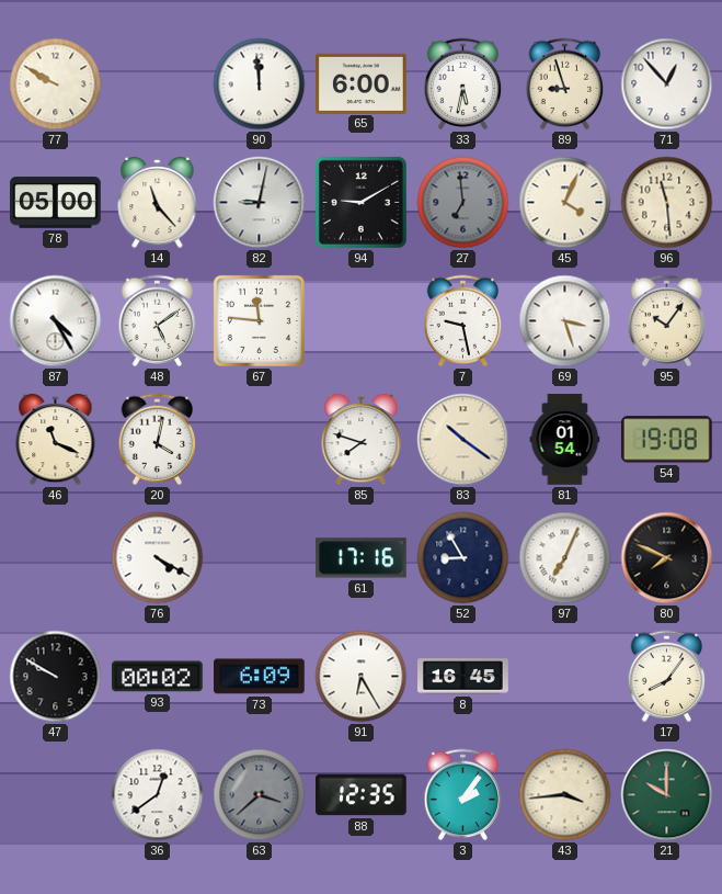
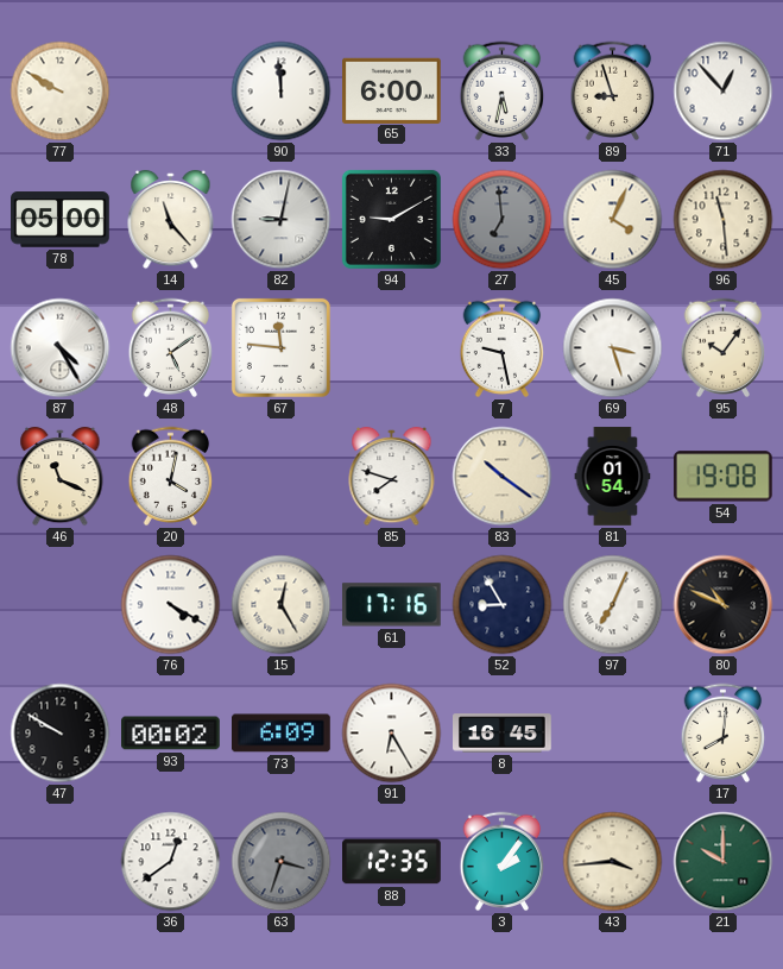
15: none -> 12:25 (282, 605)
80: 7:49 -> 10:49 (724, 605)
17: 8:06 -> 8:01 (724, 734)
63: 3:38 -> 3:33 (282, 862)
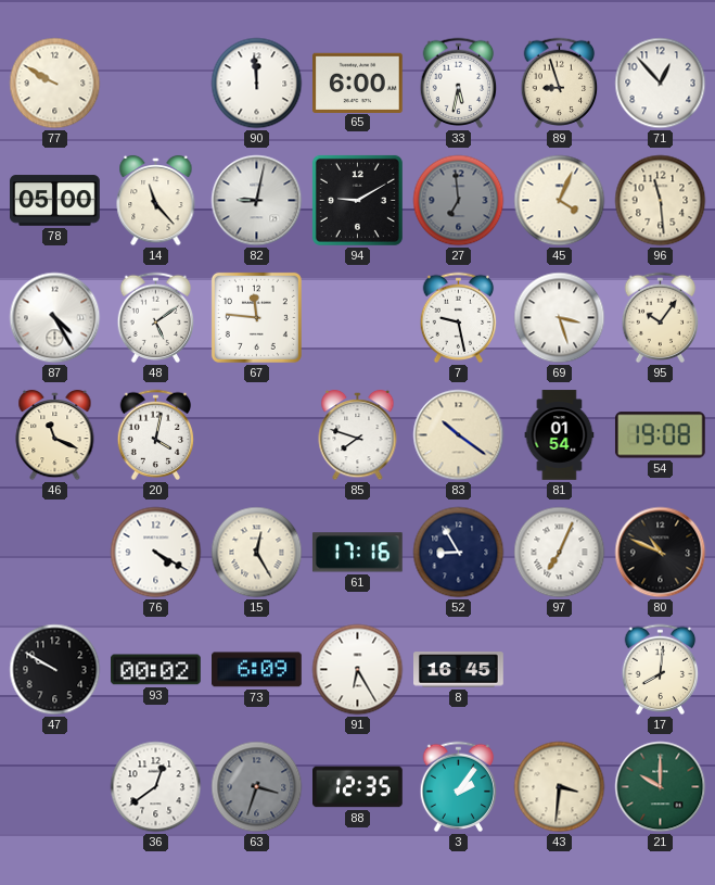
43: 3:44 -> 3:31 (560, 787)
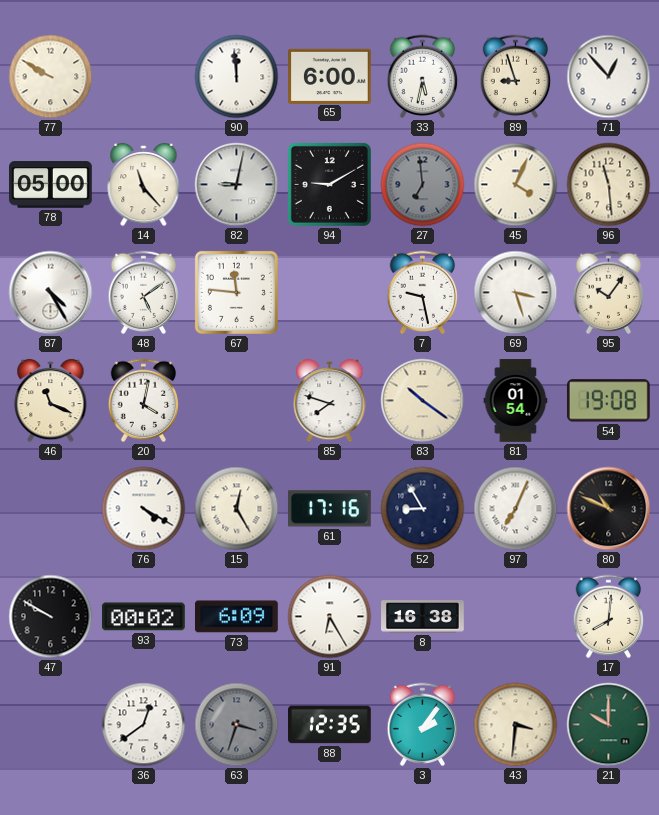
8: 16:45 -> 16:38 (423, 617)
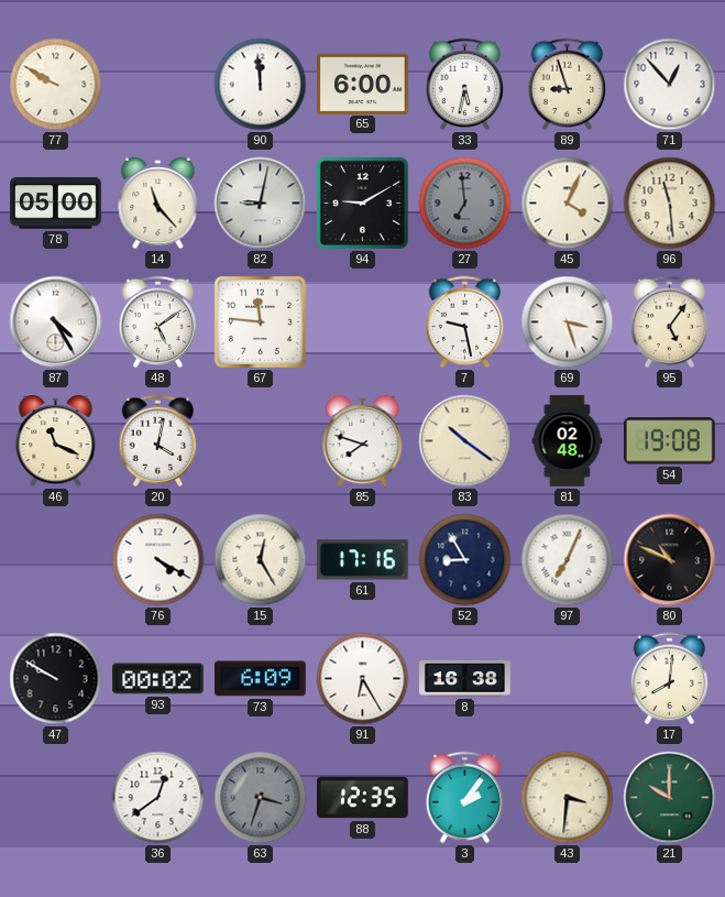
95: 10:06 -> 5:06 (670, 322)
81: 01:54 -> 02:48 (568, 441)
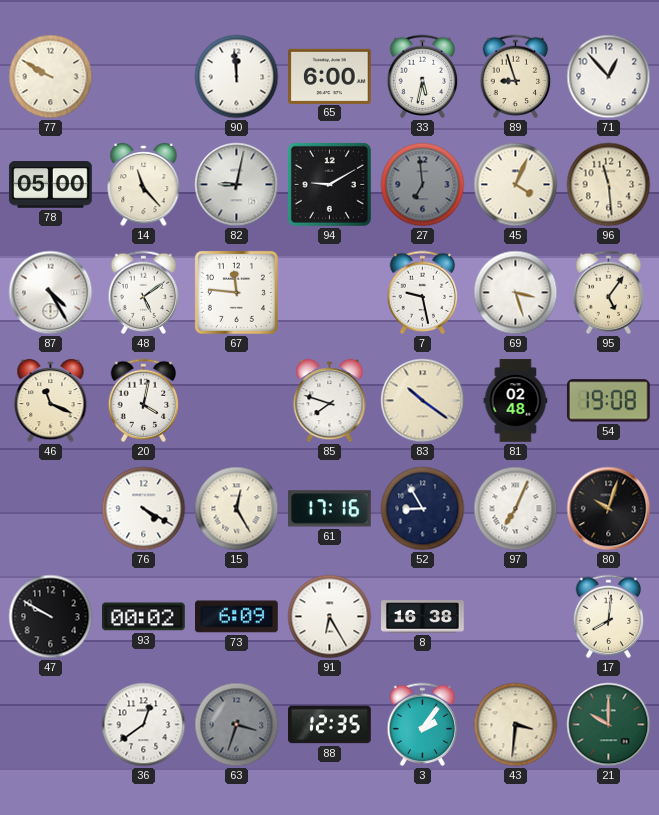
80: 10:49 -> 10:03 (609, 509)
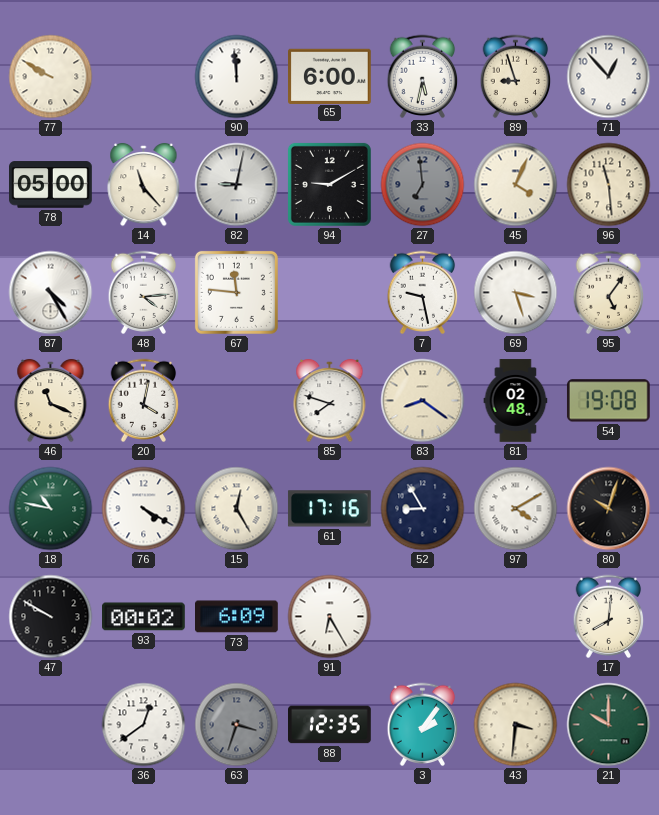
48: 5:09 -> 4:14 (144, 293)
83: 10:21 -> 8:21 (423, 401)
18: none -> 10:47 (51, 509)
97: 7:04 -> 4:10 (516, 509)
8: 16:38 -> none (423, 617)
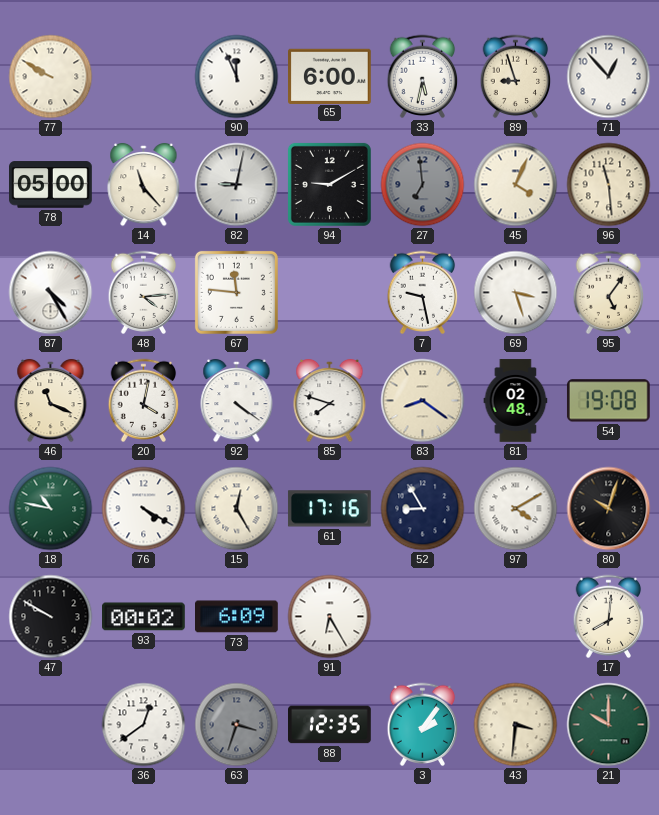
90: 11:59 -> 11:56 (237, 77)
92: none -> 4:21 (237, 401)
